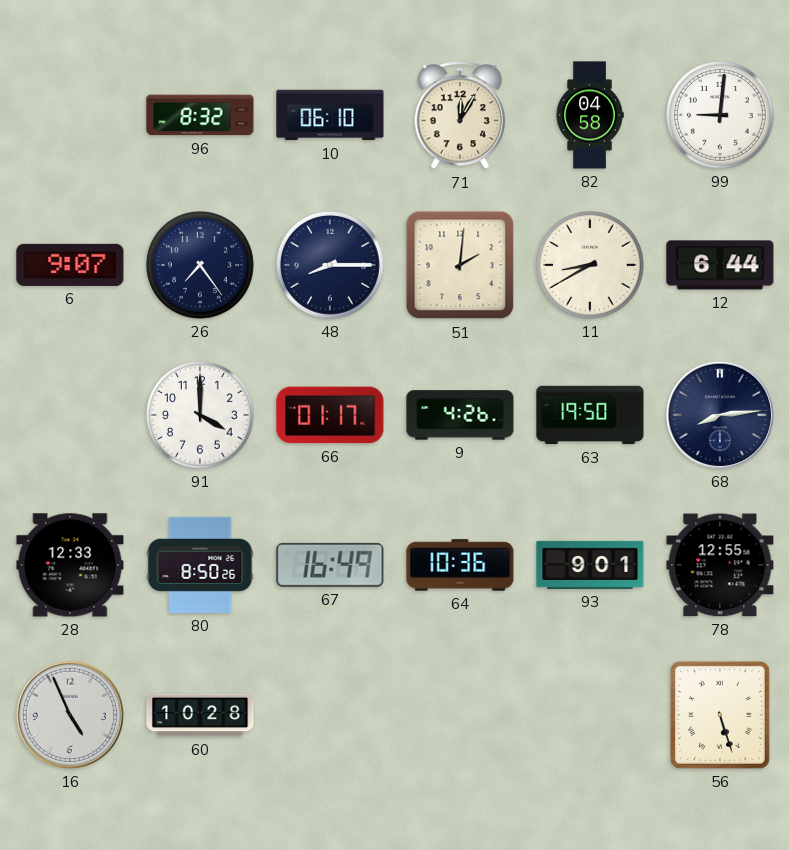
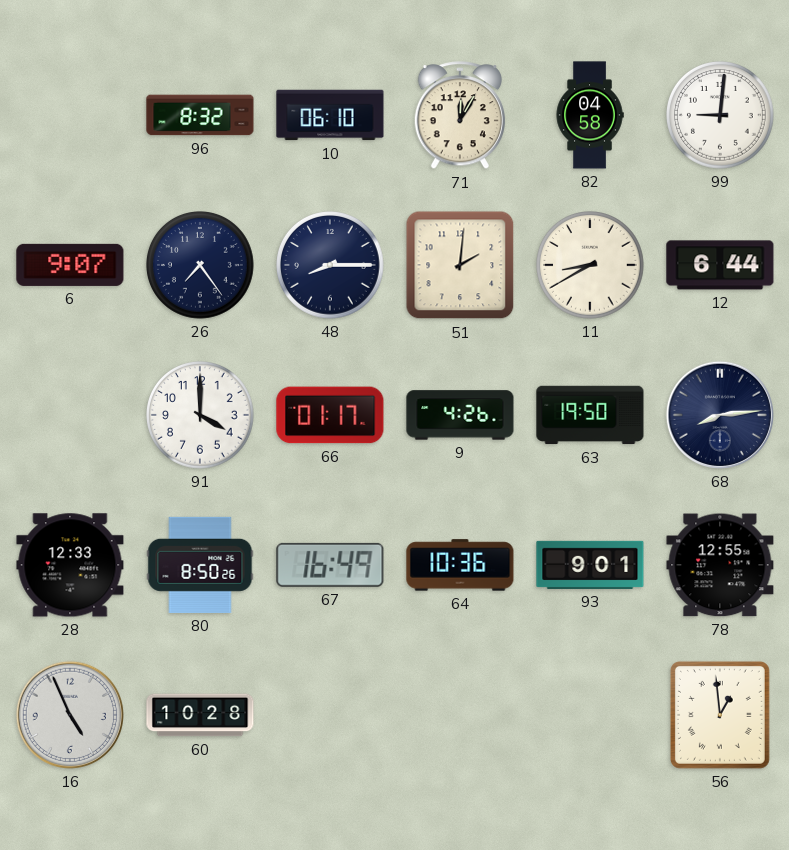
56: 5:27 -> 12:59 (720, 715)
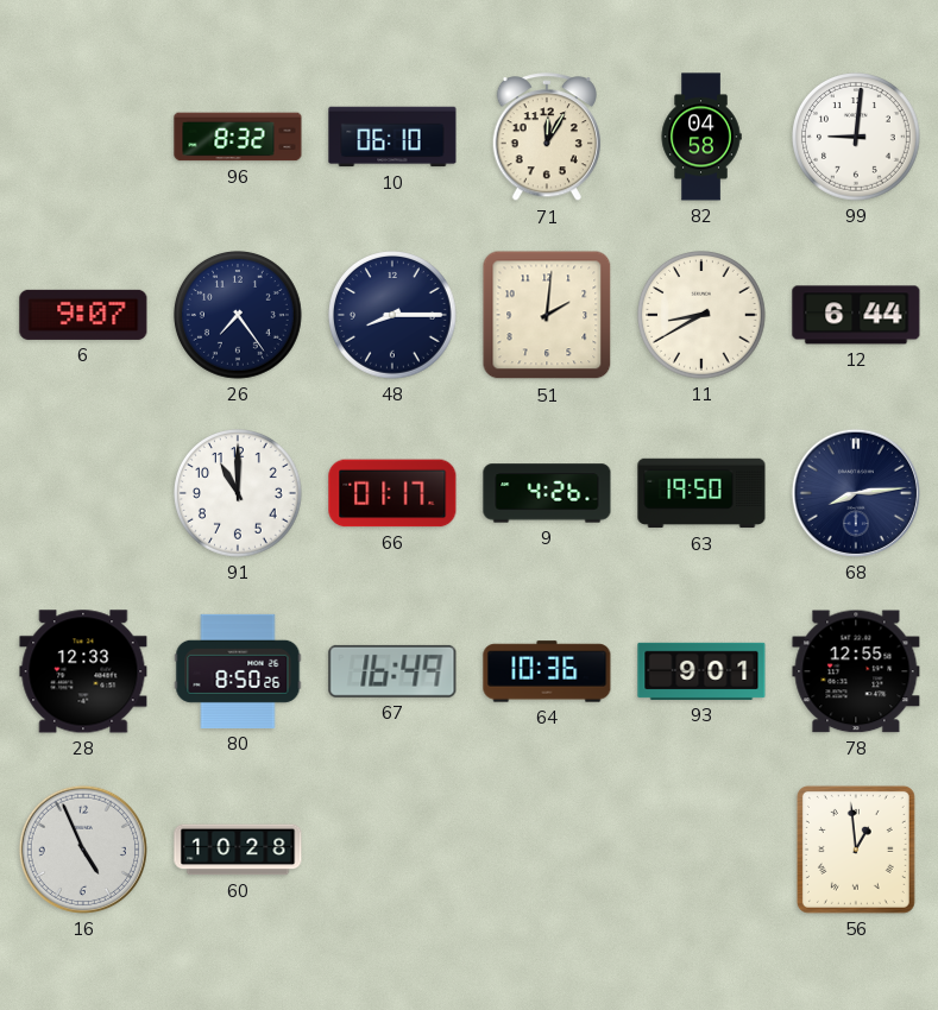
91: 4:00 -> 11:00 (239, 494)
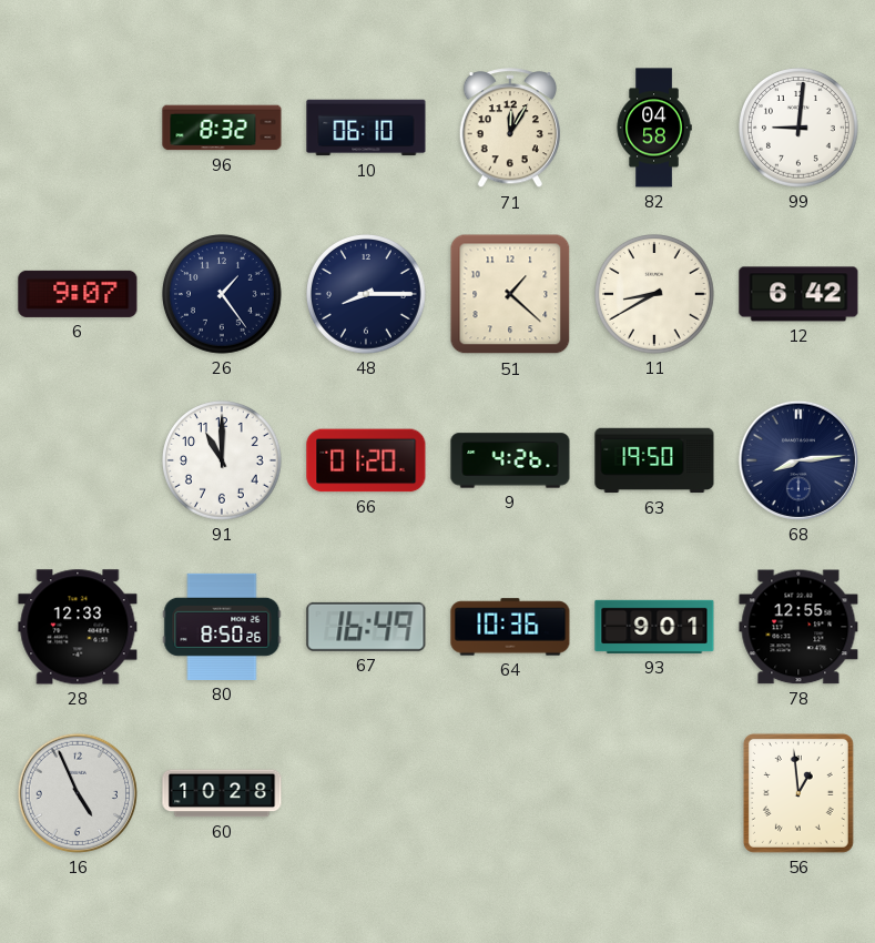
26: 7:24 -> 1:24 (223, 295)
51: 2:01 -> 1:22 (510, 294)
12: 6:44 -> 6:42 (798, 294)
66: 01:17 -> 01:20 (366, 460)
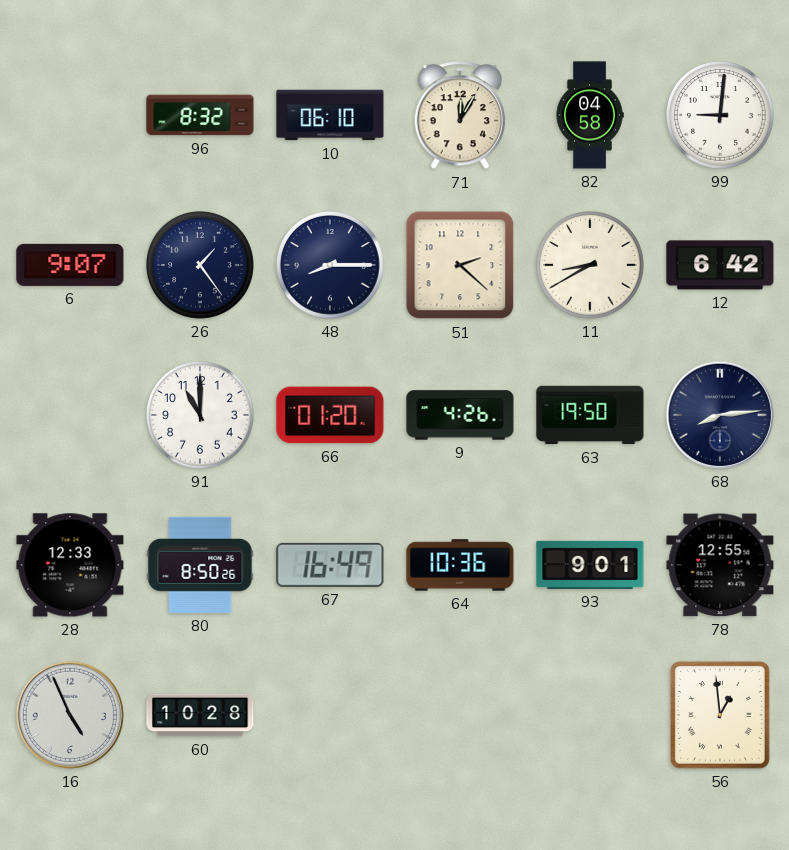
51: 1:22 -> 2:22 (460, 265)
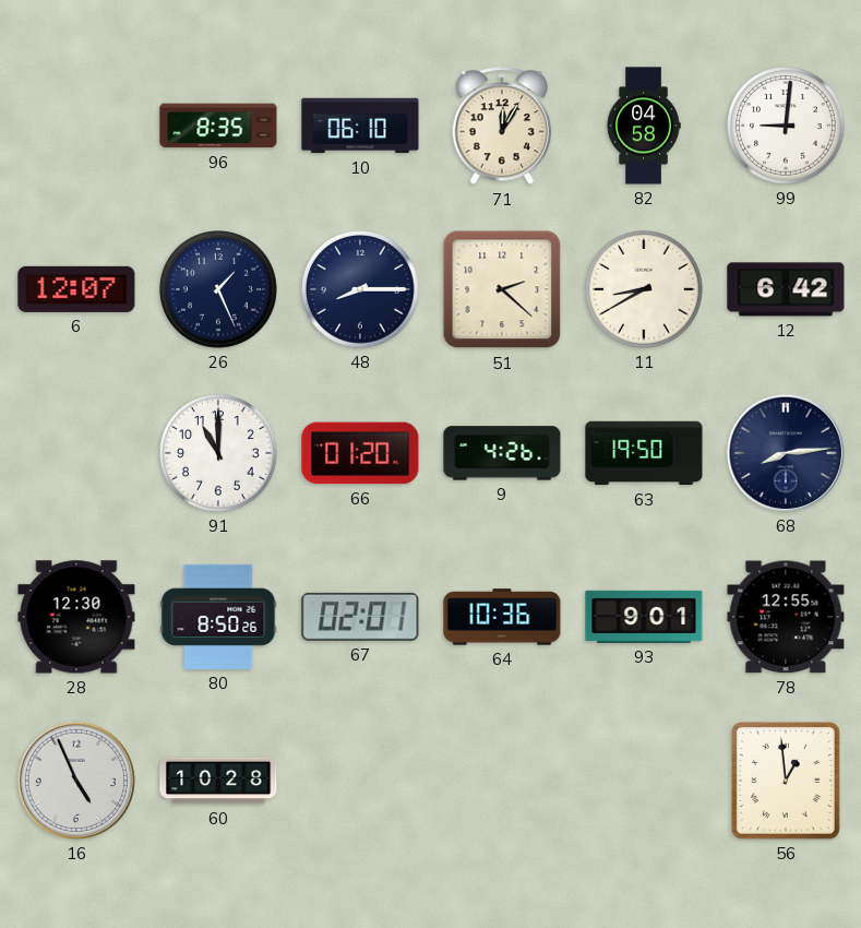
96: 8:32 -> 8:35 (218, 126)
6: 9:07 -> 12:07 (76, 289)
26: 1:24 -> 1:26 (219, 290)
28: 12:33 -> 12:30 (76, 617)
67: 16:49 -> 02:01 (360, 617)
